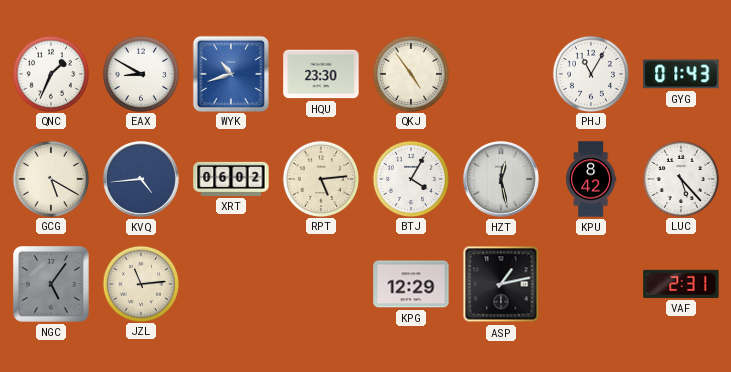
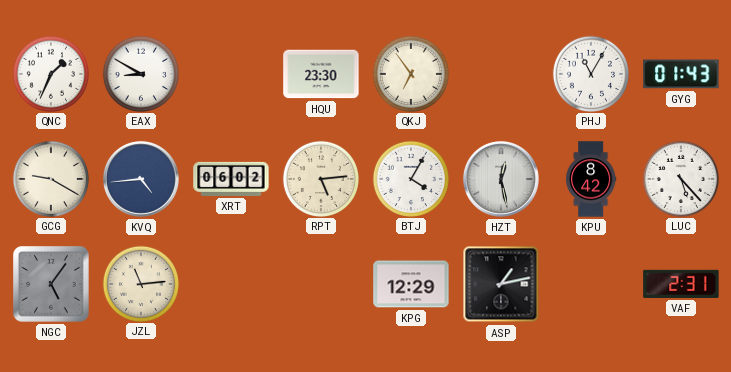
WYK: 10:42 -> none (230, 73)
QKJ: 4:54 -> 6:54 (410, 73)
GCG: 5:20 -> 9:20 (50, 178)
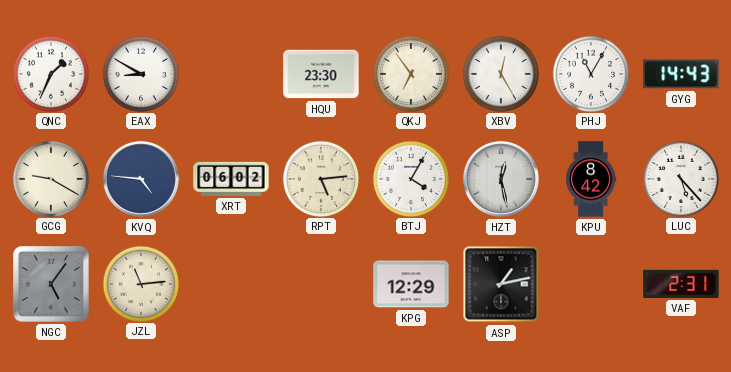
XBV: none -> 12:25 (500, 73)
GYG: 01:43 -> 14:43 (681, 74)
KVQ: 4:44 -> 4:46 (141, 179)
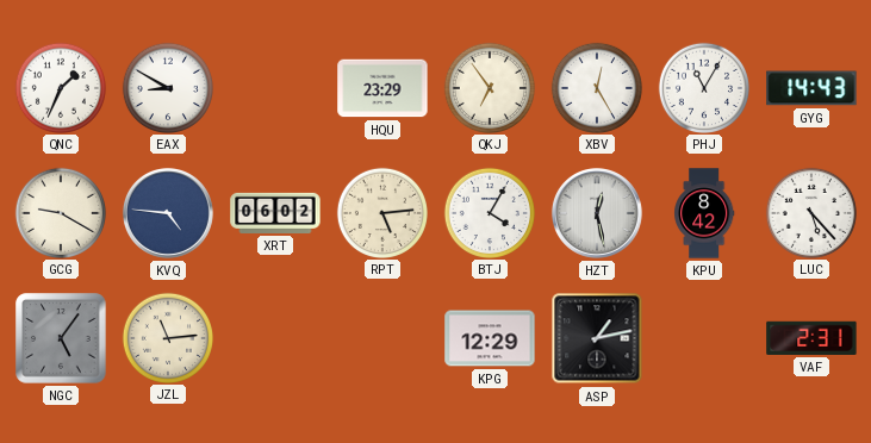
HQU: 23:30 -> 23:29 (382, 88)
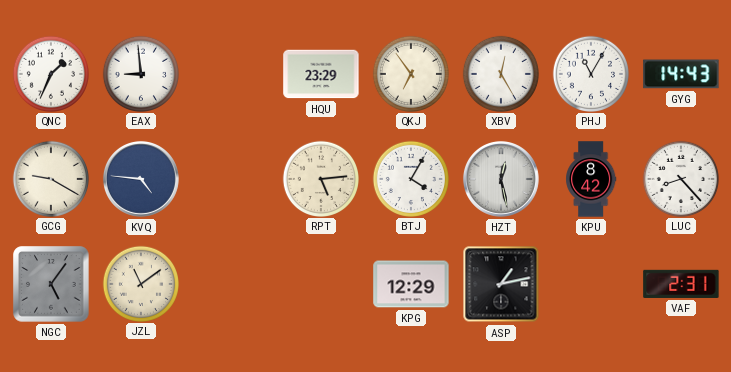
EAX: 8:50 -> 8:59 (140, 73)
XRT: 06:02 -> none (275, 213)
LUC: 5:23 -> 8:23 (680, 178)
JZL: 11:14 -> 11:09 (140, 283)
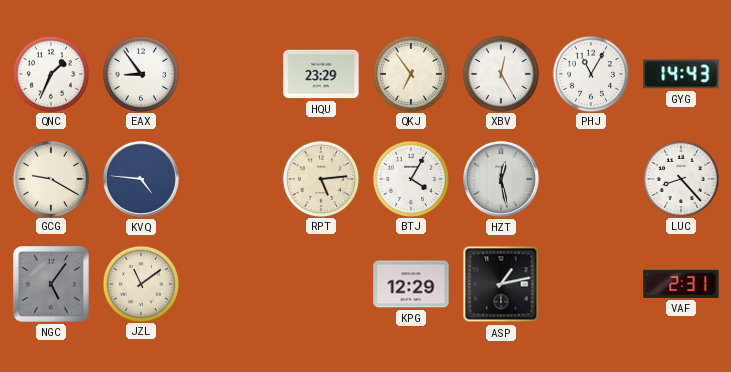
EAX: 8:59 -> 8:54 (140, 73)
KPU: 8:42 -> none (591, 179)
